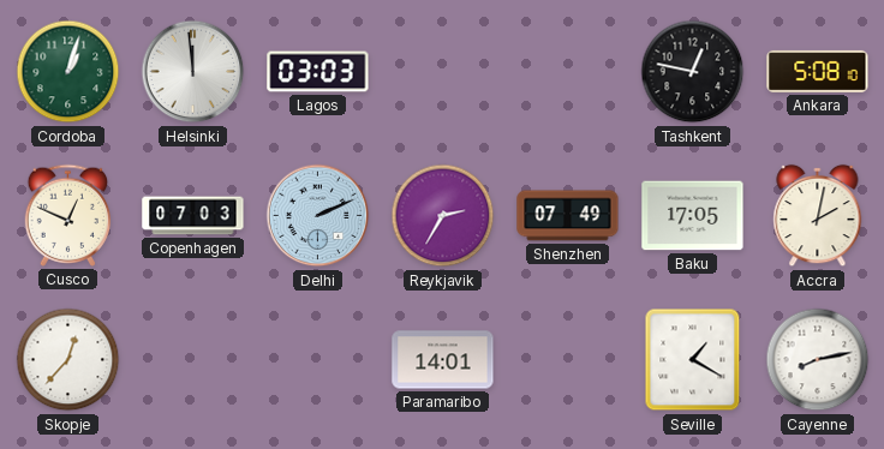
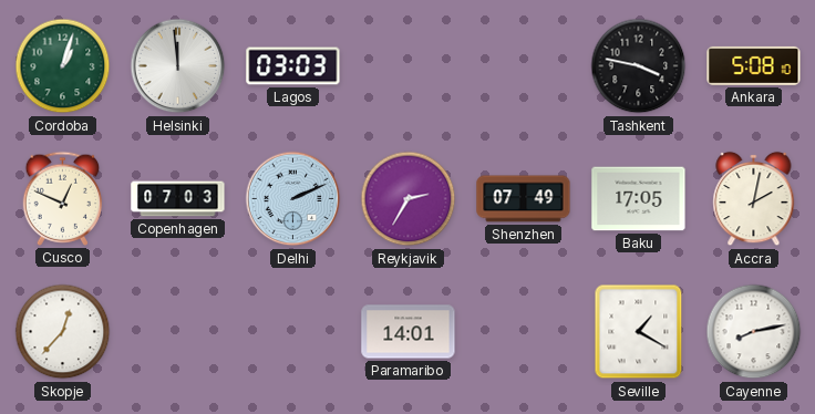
Tashkent: 12:47 -> 3:47 (639, 66)
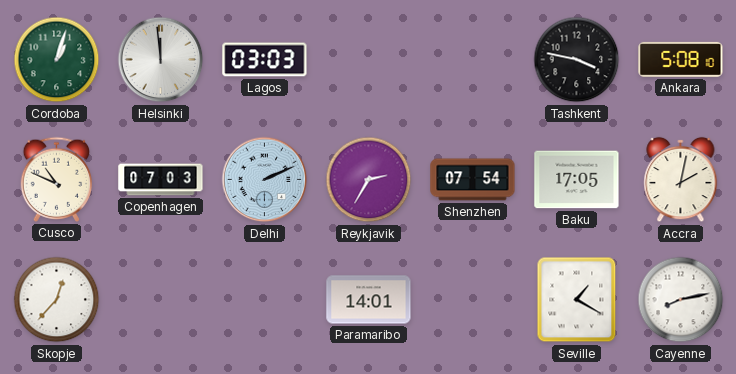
Cusco: 12:49 -> 10:49 (57, 179)
Shenzhen: 07:49 -> 07:54 (473, 180)
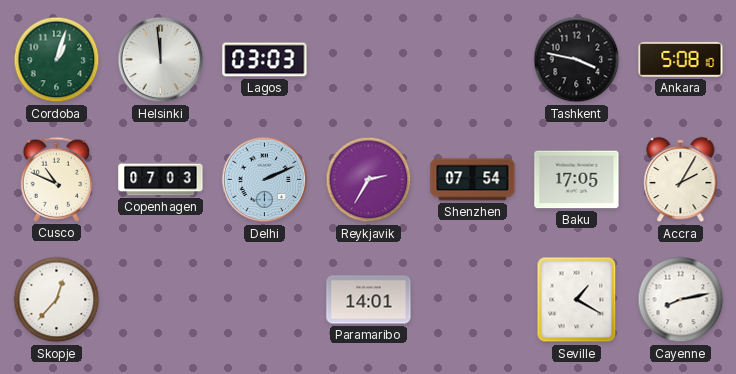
Accra: 2:02 -> 2:05 (681, 180)
